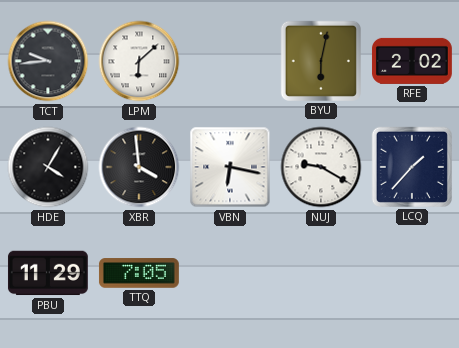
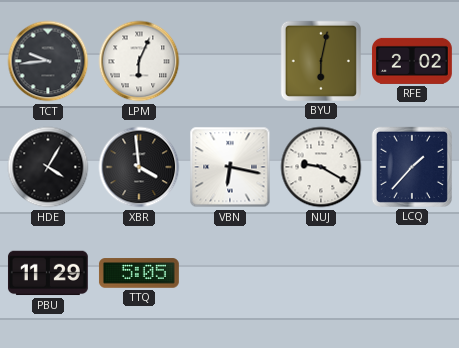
LPM: 6:08 -> 6:04 (139, 61)
TTQ: 7:05 -> 5:05 (139, 273)
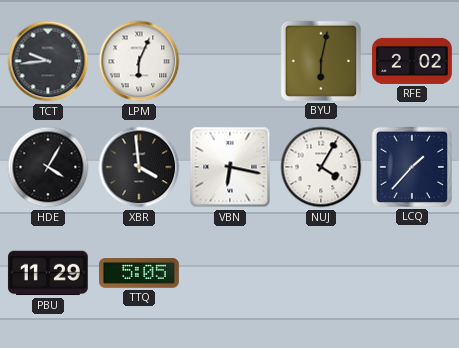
NUJ: 9:20 -> 4:05 (321, 167)
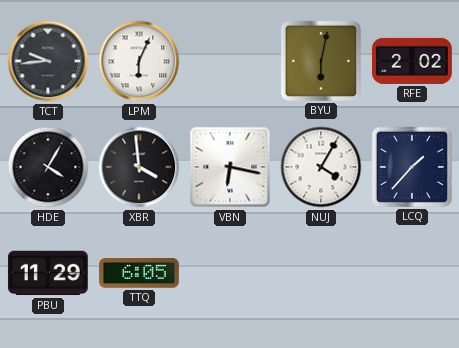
TTQ: 5:05 -> 6:05 (139, 273)
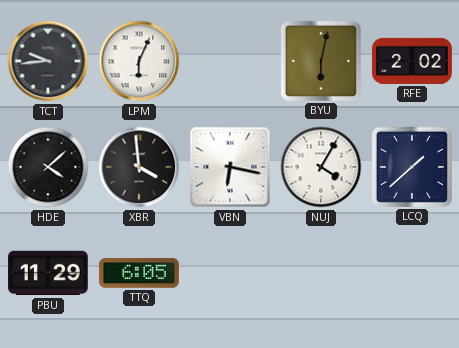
HDE: 4:05 -> 4:08 (48, 167)
LCQ: 1:37 -> 1:38 (412, 167)
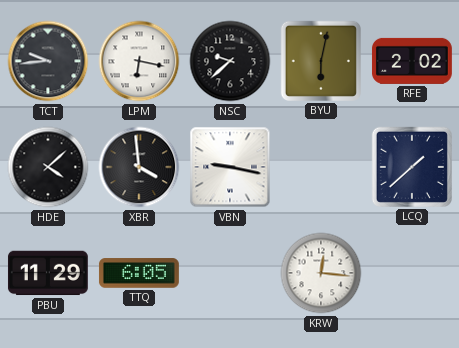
LPM: 6:04 -> 6:17 (139, 61)
NSC: none -> 9:38 (230, 61)
VBN: 6:17 -> 9:17 (230, 167)
NUJ: 4:05 -> none (321, 167)
KRW: none -> 12:16 (321, 273)
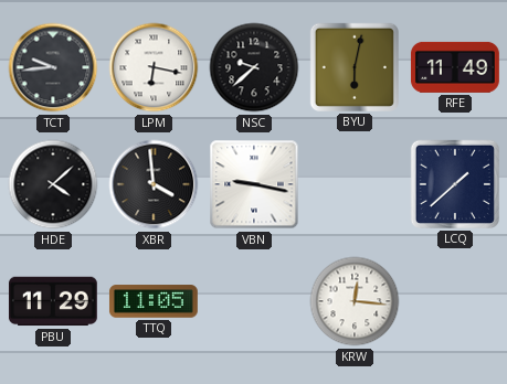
RFE: 2:02 -> 11:49 (455, 67)
TTQ: 6:05 -> 11:05 (154, 301)
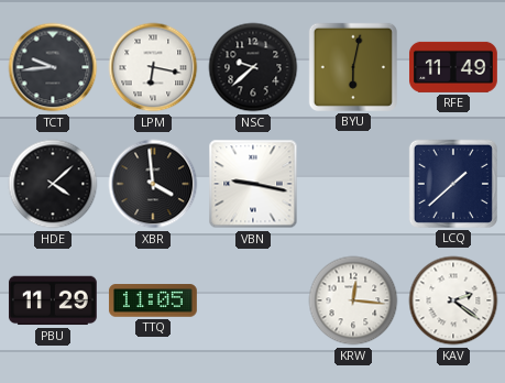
KAV: none -> 2:21 (453, 300)
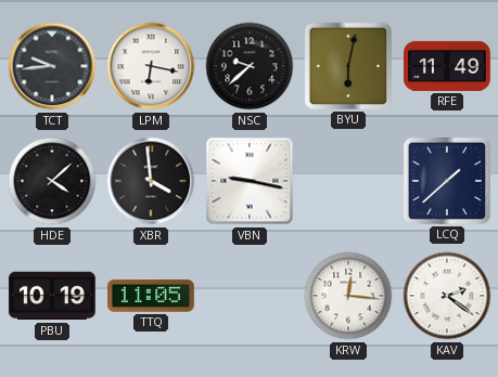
PBU: 11:29 -> 10:19 (52, 296)
